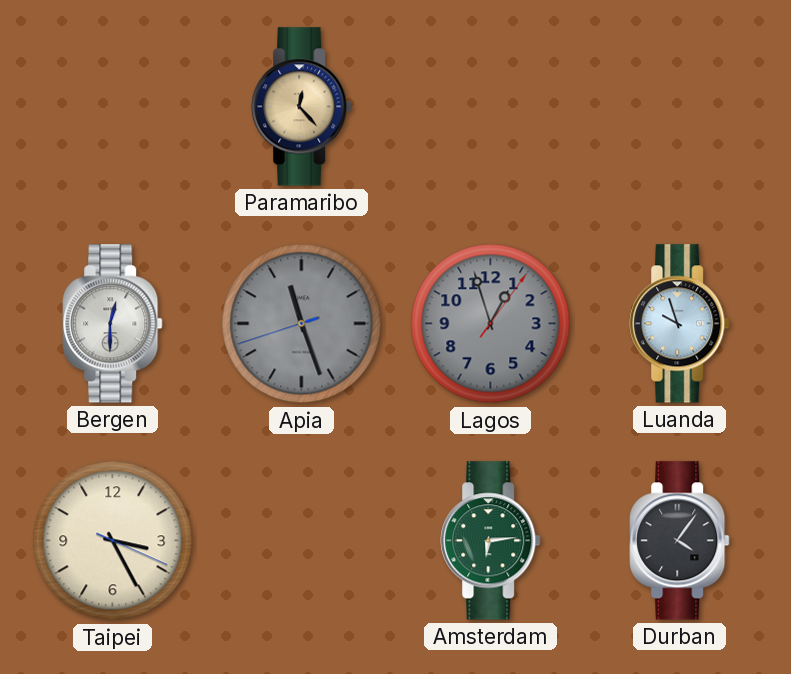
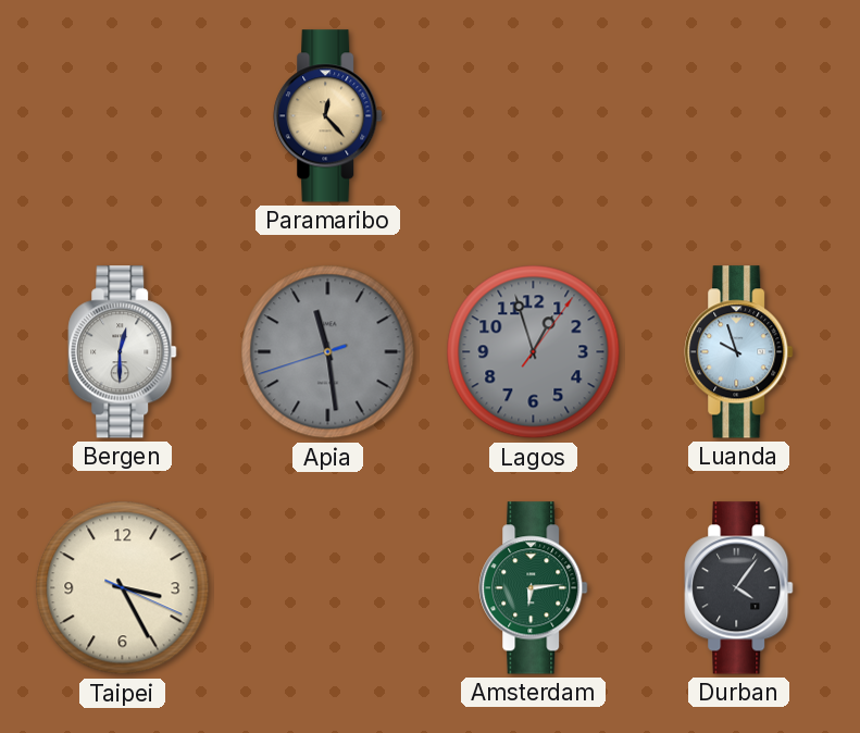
Apia: 11:26 -> 11:28 (328, 352)
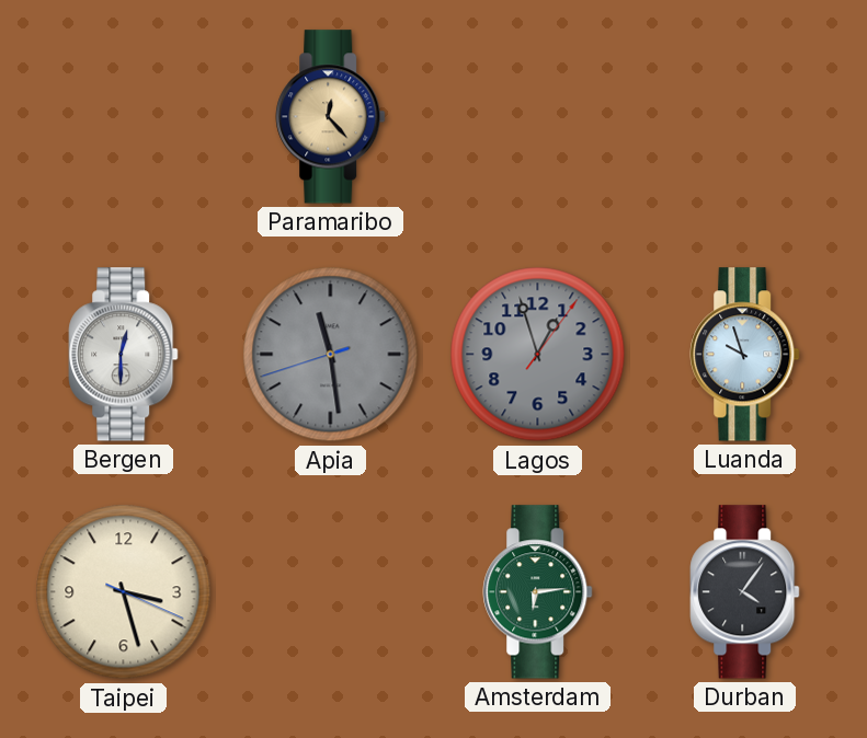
Taipei: 3:25 -> 3:27 (124, 592)
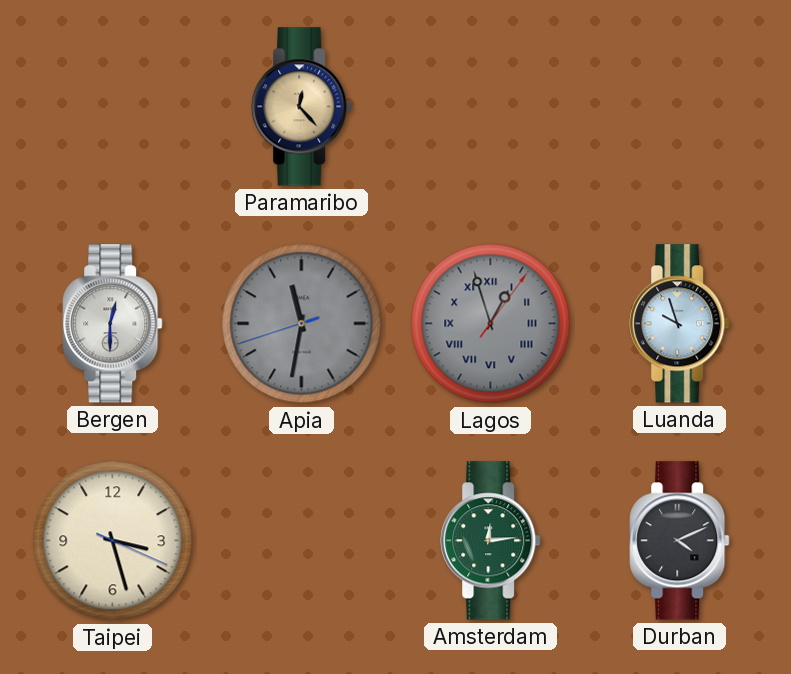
Apia: 11:28 -> 11:31 (302, 324)
Lagos numerals: Arabic -> Roman (491, 324)
Amsterdam: 6:14 -> 12:14 (491, 541)
Durban: 4:06 -> 4:11 (680, 541)
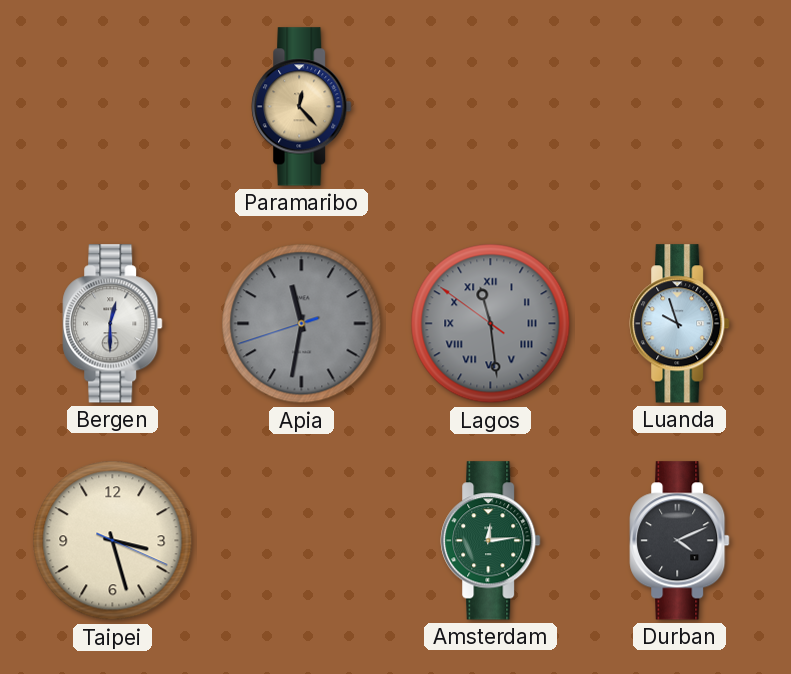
Lagos: 12:57 -> 11:28 (491, 324)
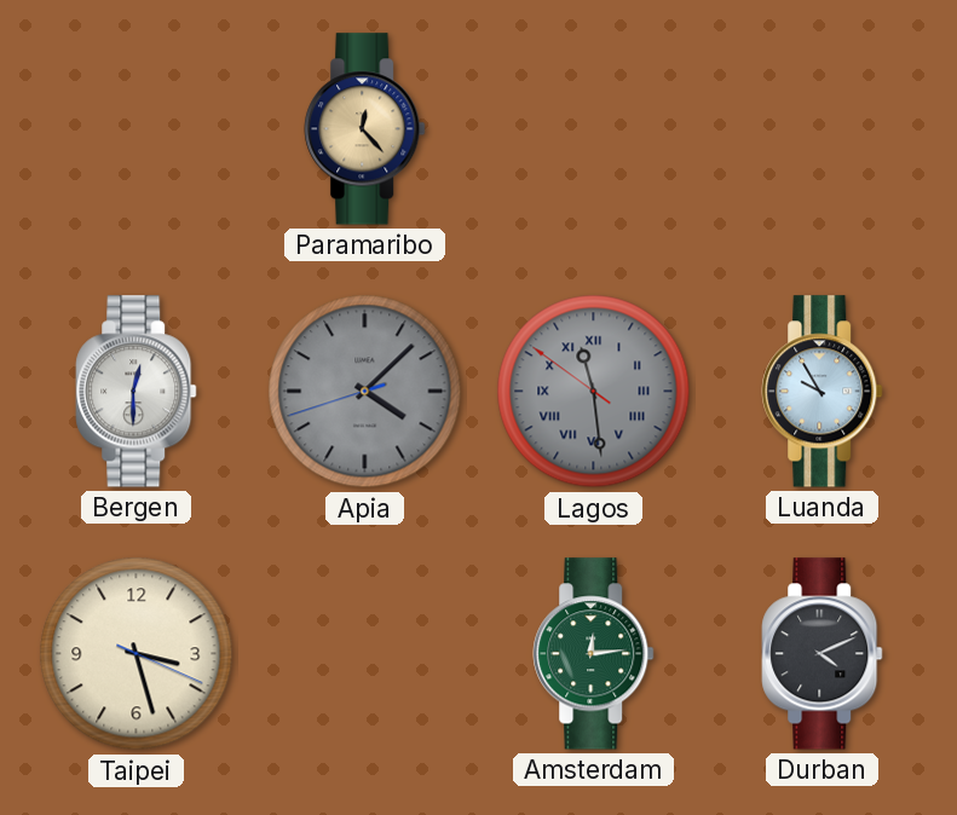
Apia: 11:31 -> 4:07 (365, 392)
Luanda: 9:57 -> 9:55 (823, 392)
